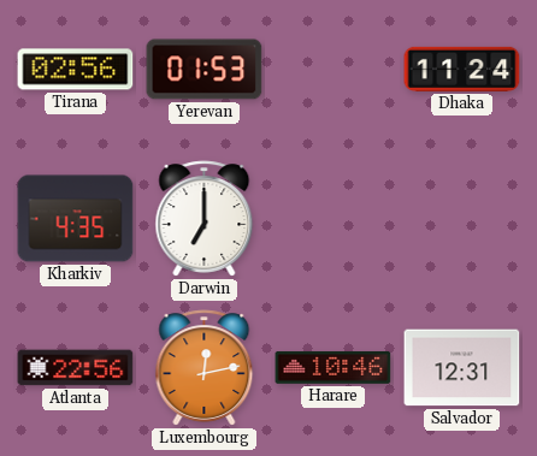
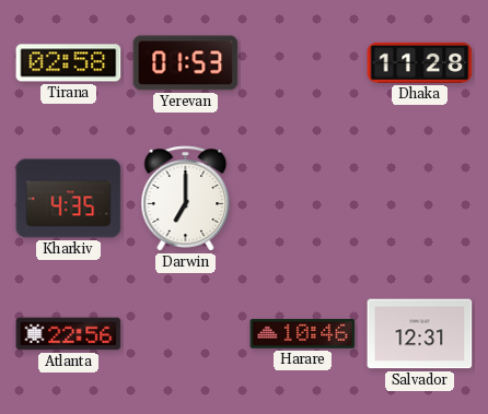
Tirana: 02:56 -> 02:58 (69, 63)
Dhaka: 11:24 -> 11:28 (420, 62)
Luxembourg: 12:13 -> none (205, 368)
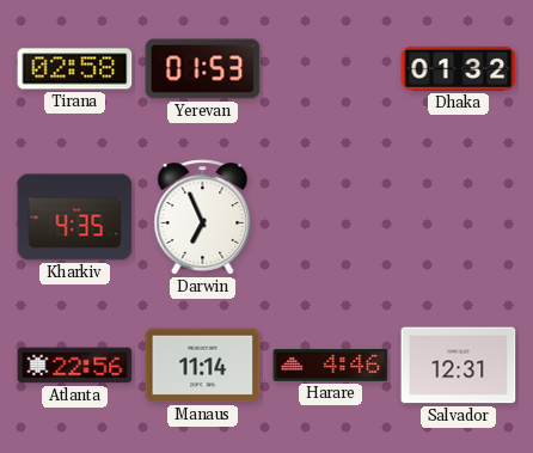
Dhaka: 11:28 -> 01:32 (459, 68)
Darwin: 7:00 -> 6:56 (203, 218)
Manaus: none -> 11:14 (203, 366)
Harare: 10:46 -> 4:46 (331, 365)
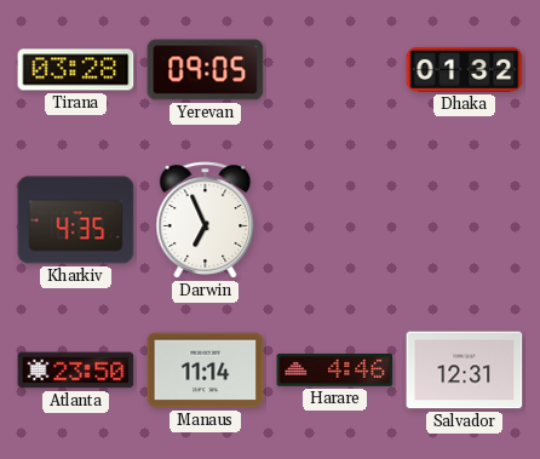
Tirana: 02:58 -> 03:28 (76, 70)
Yerevan: 01:53 -> 09:05 (206, 70)
Atlanta: 22:56 -> 23:50 (76, 371)
